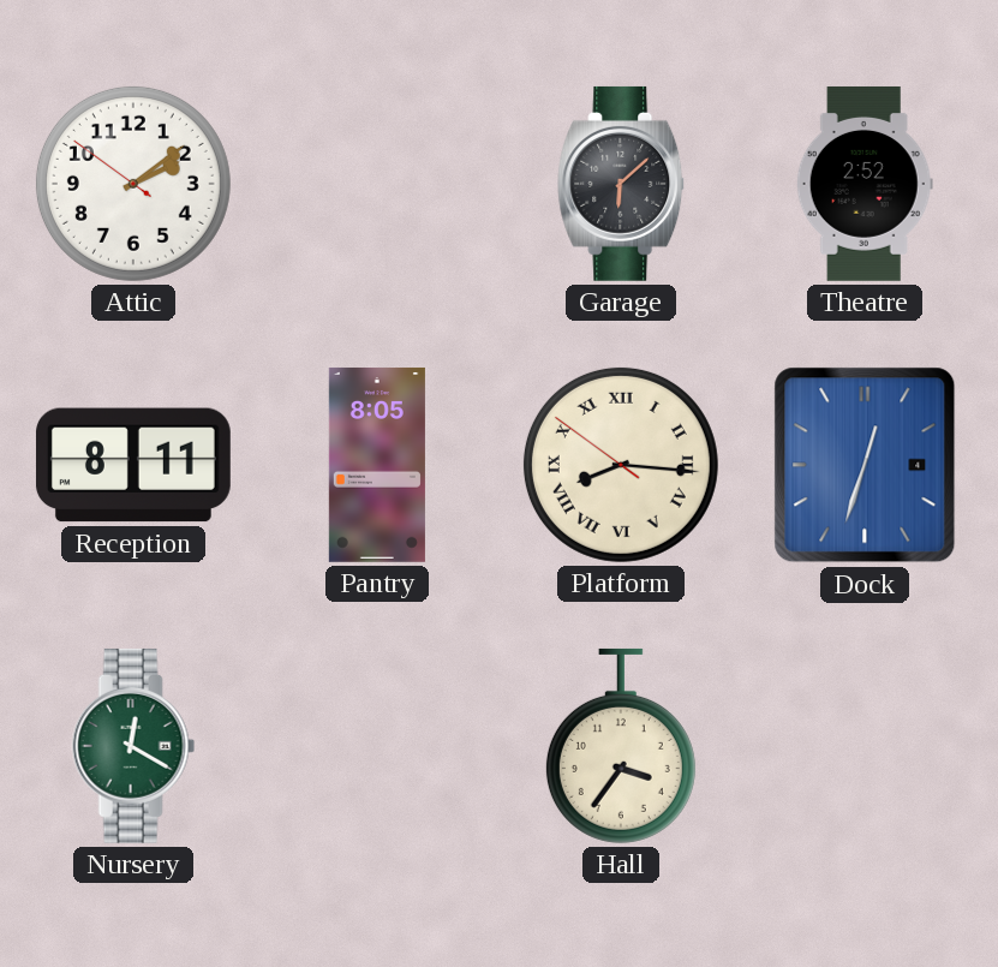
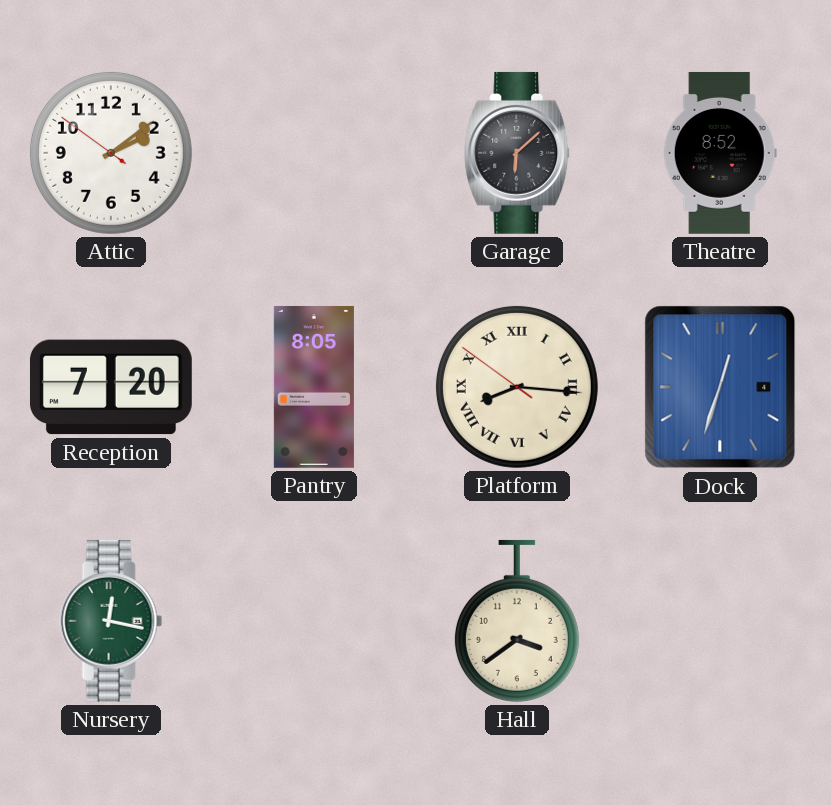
Theatre: 2:52 -> 8:52 (720, 153)
Reception: 8:11 -> 7:20 (111, 387)
Nursery: 12:20 -> 12:17 (111, 621)
Hall: 3:36 -> 3:39 (517, 621)
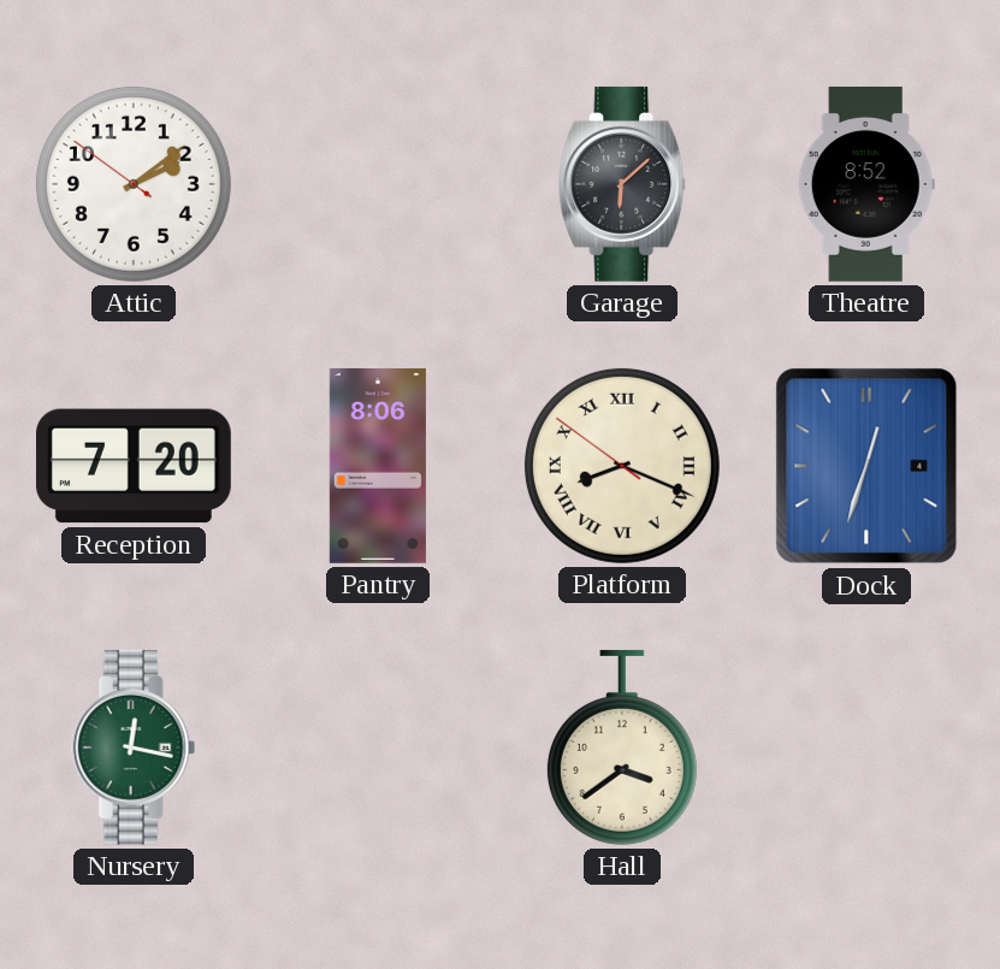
Pantry: 8:05 -> 8:06 (378, 466)
Platform: 8:15 -> 8:18 (622, 466)
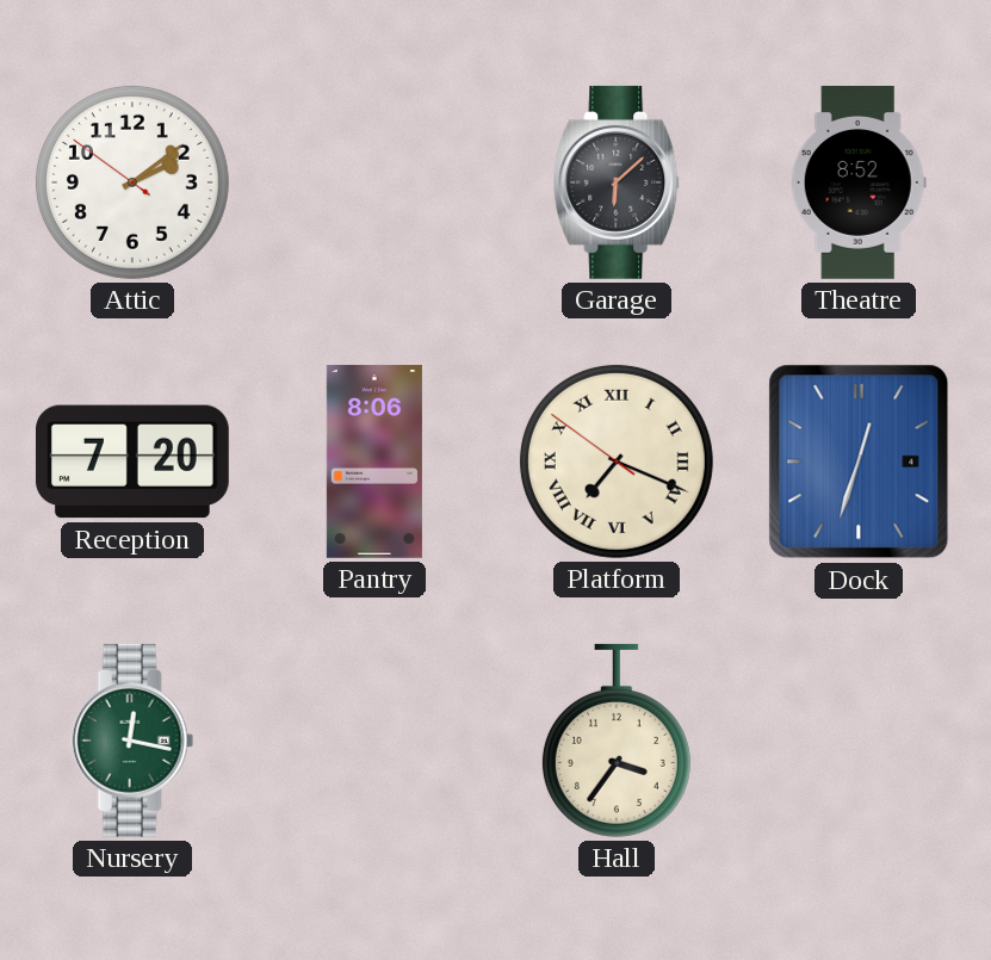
Platform: 8:18 -> 7:18 (617, 462)
Hall: 3:39 -> 3:36 (617, 741)
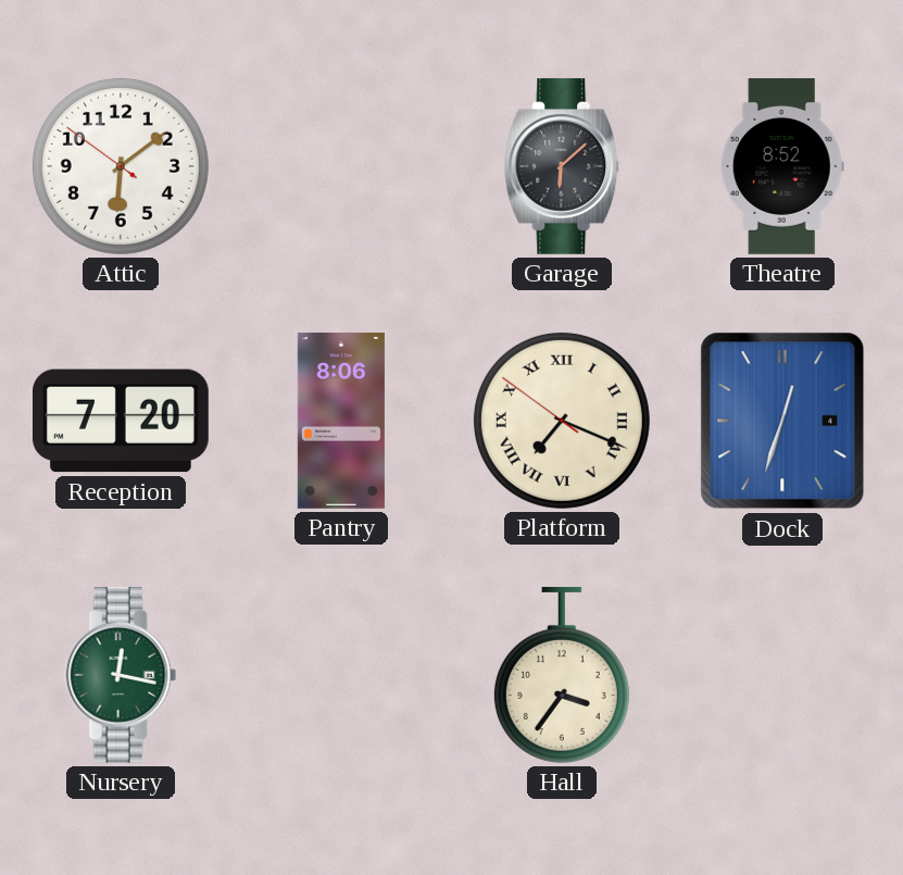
Attic: 2:08 -> 6:08 (121, 166)
